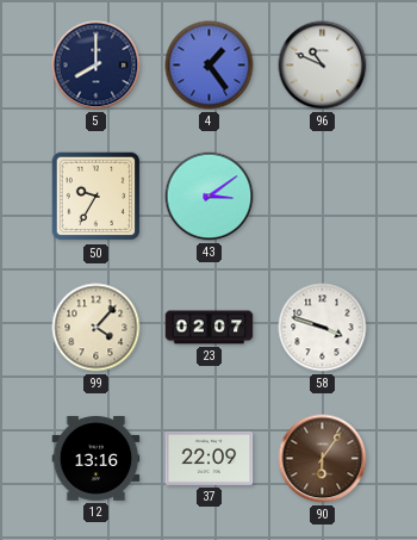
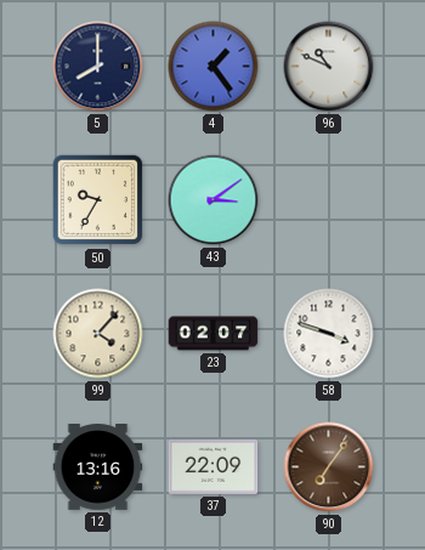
90: 6:06 -> 7:06 (329, 467)
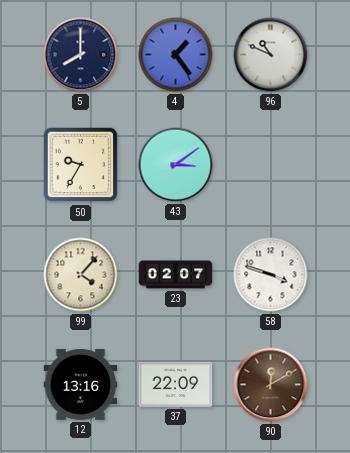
90: 7:06 -> 12:10 (271, 385)
